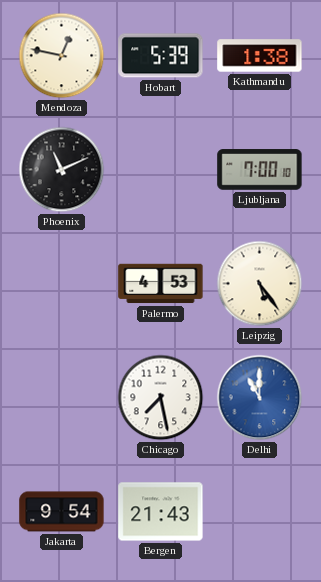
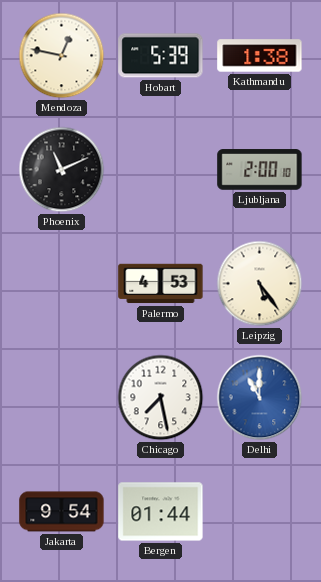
Ljubljana: 7:00 -> 2:00 (260, 170)
Bergen: 21:43 -> 01:44 (161, 512)
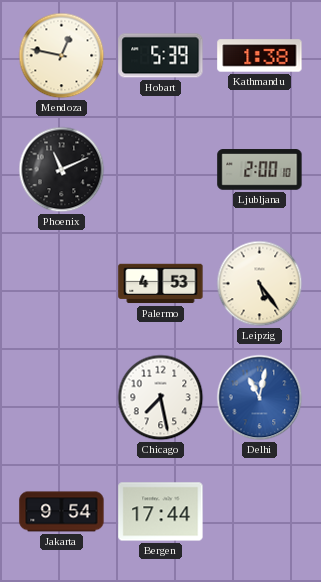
Delhi: 11:00 -> 11:02 (260, 398)
Bergen: 01:44 -> 17:44 (161, 512)
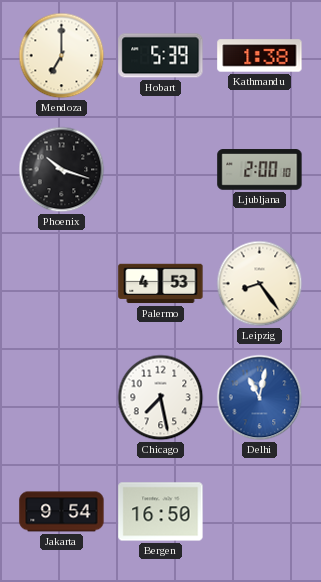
Mendoza: 12:47 -> 7:00 (62, 56)
Phoenix: 11:11 -> 10:18 (62, 170)
Leipzig: 5:24 -> 8:24 (260, 284)
Bergen: 17:44 -> 16:50 (161, 512)
